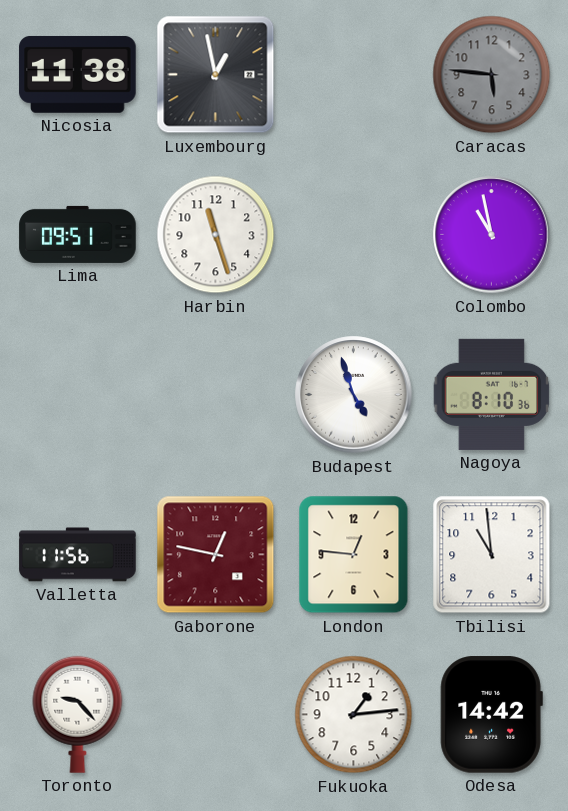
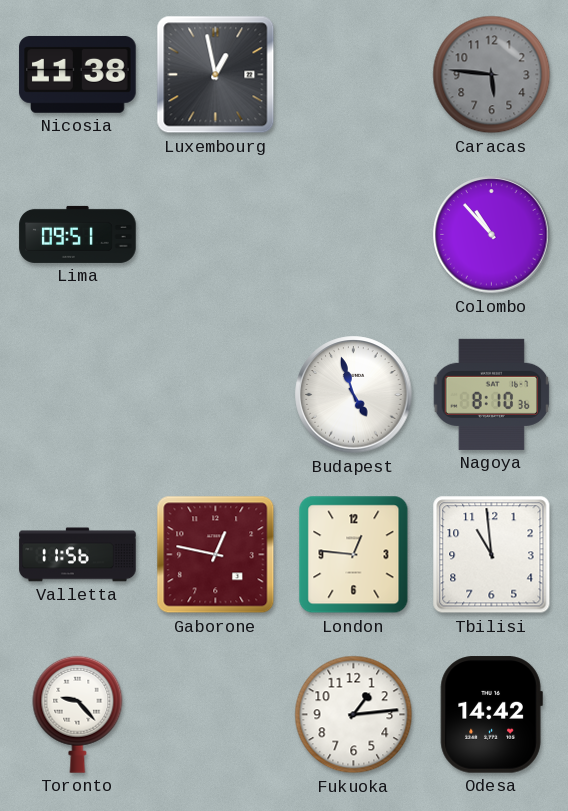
Harbin: 11:27 -> none (216, 235)
Colombo: 10:58 -> 10:53 (492, 235)
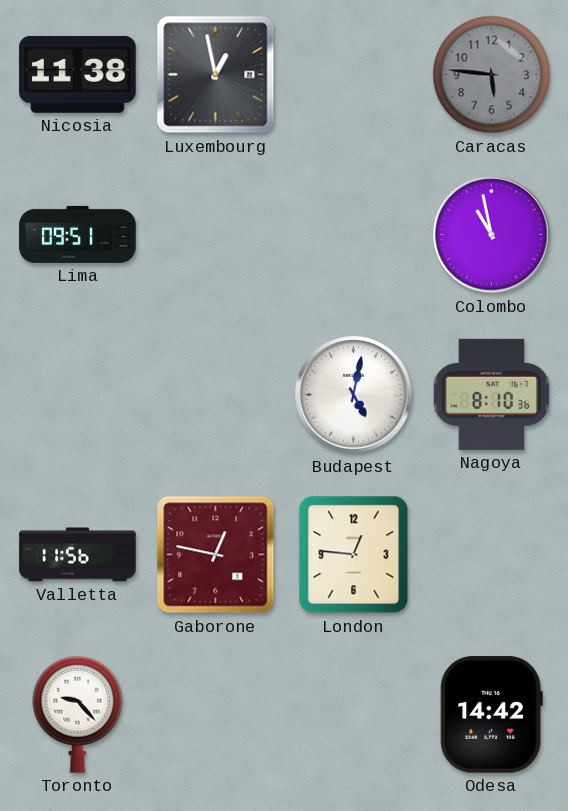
Colombo: 10:53 -> 10:58 (492, 235)
Budapest: 4:57 -> 5:02 (354, 395)
Tbilisi: 10:59 -> none (492, 555)
Fukuoka: 1:14 -> none (354, 715)
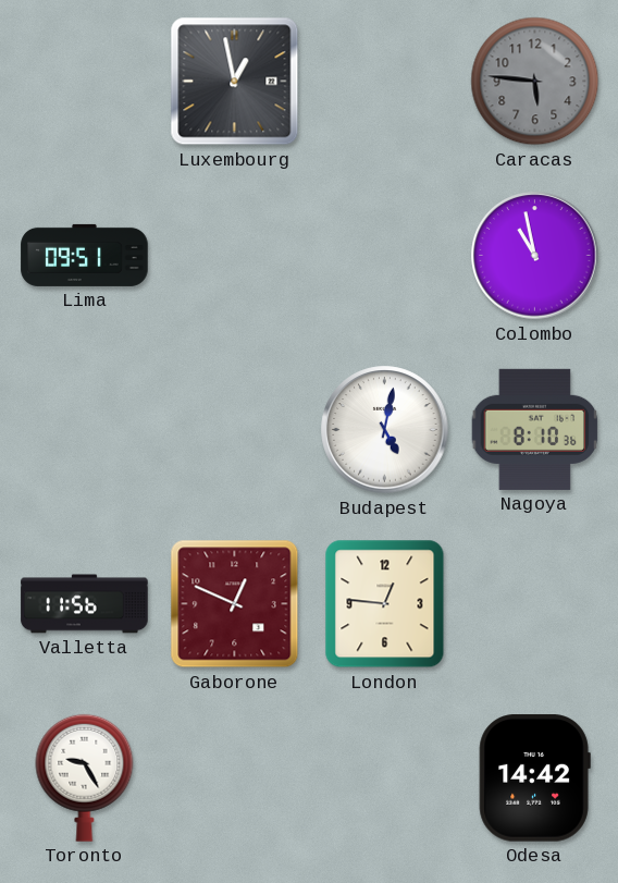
Nicosia: 11:38 -> none (78, 75)
Gaborone: 12:47 -> 12:49 (235, 604)
Toronto: 9:23 -> 9:25 (85, 777)
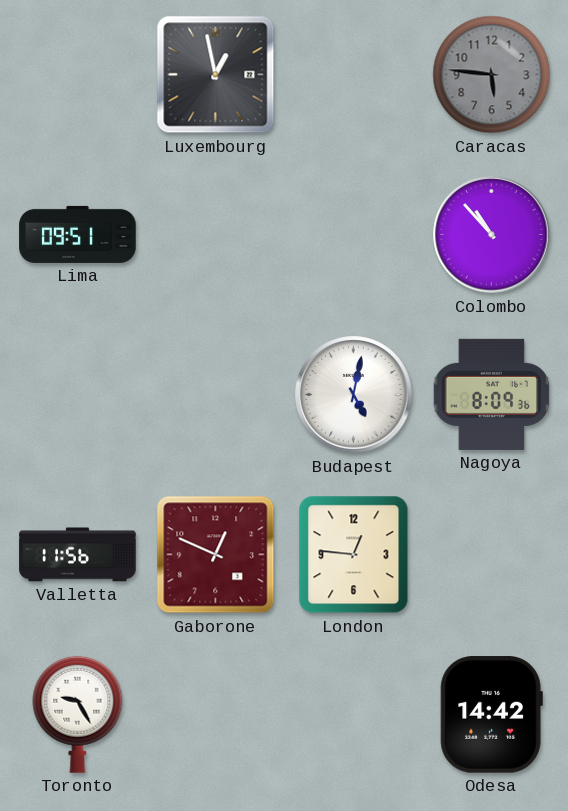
Colombo: 10:58 -> 10:53 (492, 235)
Nagoya: 8:10 -> 8:09 (492, 394)
